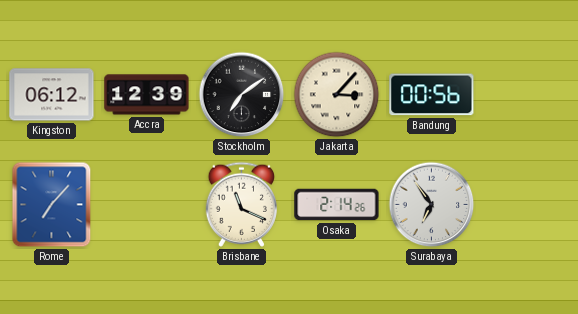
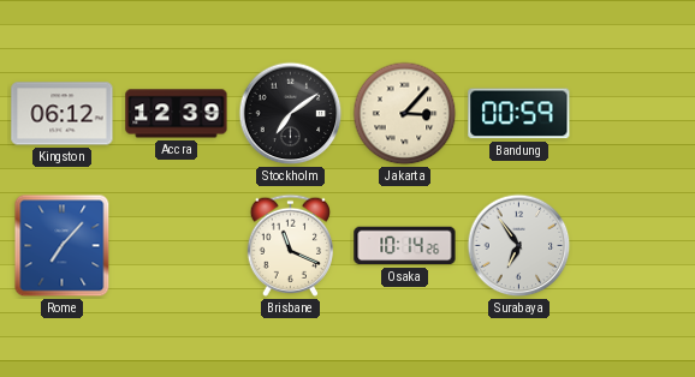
Bandung: 00:56 -> 00:59 (519, 114)
Osaka: 2:14 -> 10:14 (405, 246)
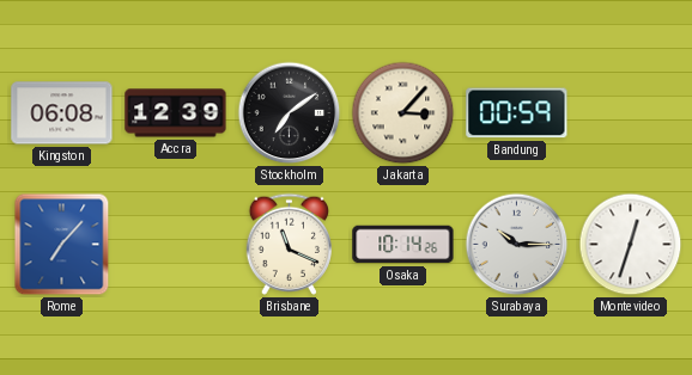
Kingston: 06:12 -> 06:08 (62, 113)
Surabaya: 6:54 -> 10:15 (517, 245)
Montevideo: none -> 12:33 (631, 245)
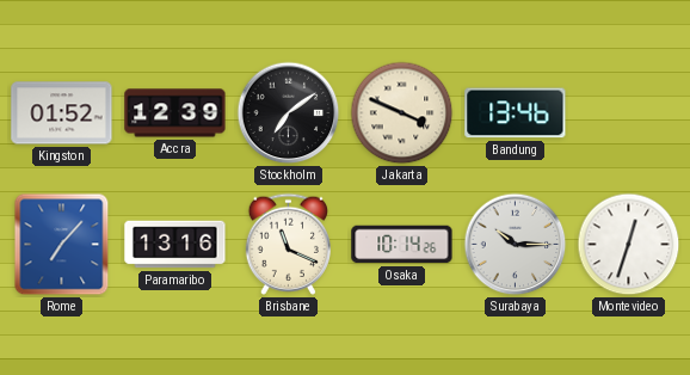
Kingston: 06:08 -> 01:52 (62, 113)
Jakarta: 3:07 -> 3:49 (402, 113)
Bandung: 00:59 -> 13:46 (516, 113)
Paramaribo: none -> 13:16 (175, 245)
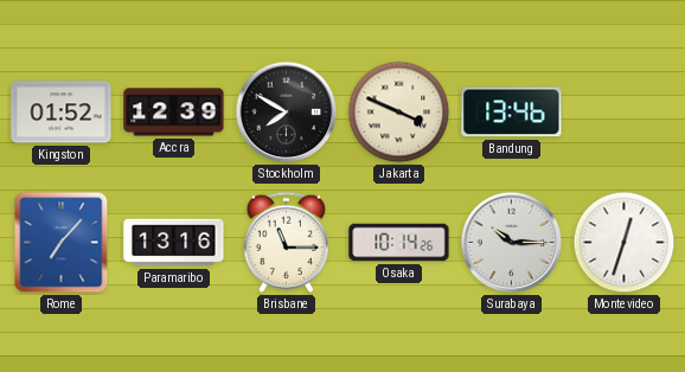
Stockholm: 7:09 -> 7:50 (287, 113)
Brisbane: 11:19 -> 11:15 (287, 242)
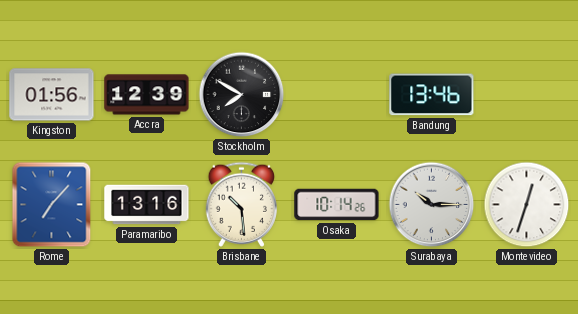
Kingston: 01:52 -> 01:56 (52, 95)
Jakarta: 3:49 -> none (399, 113)
Brisbane: 11:15 -> 10:29 (242, 204)
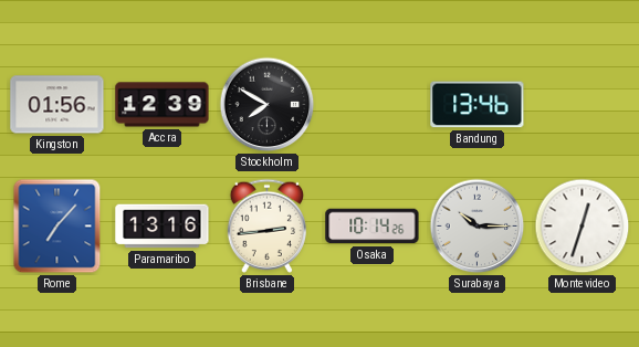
Brisbane: 10:29 -> 2:44 (268, 225)
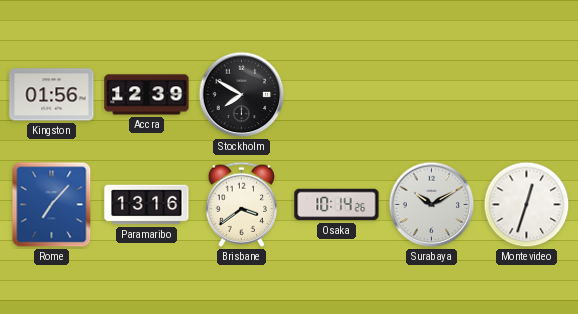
Bandung: 13:46 -> none (478, 105)
Brisbane: 2:44 -> 3:39 (242, 204)
Surabaya: 10:15 -> 10:10 (432, 205)
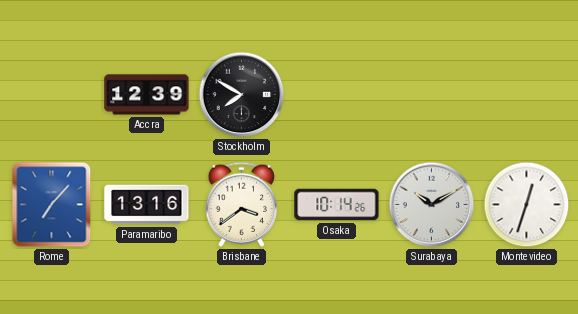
Kingston: 01:56 -> none (52, 95)
